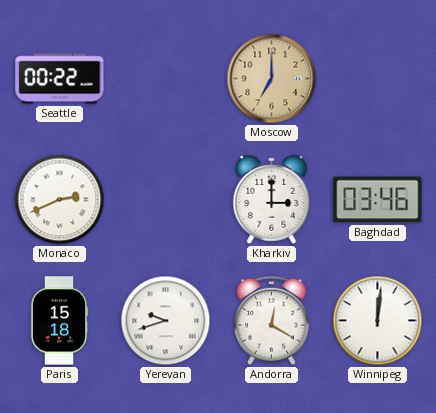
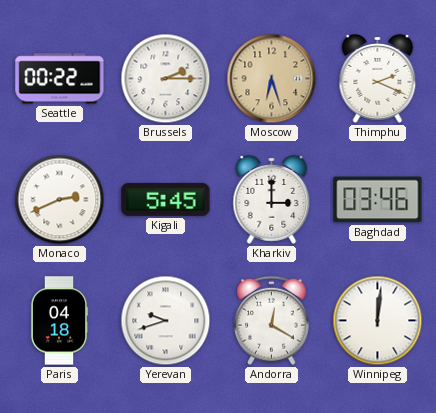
Brussels: none -> 2:15 (166, 79)
Moscow: 7:00 -> 6:27 (272, 79)
Thimphu: none -> 2:19 (378, 79)
Kigali: none -> 5:45 (166, 199)
Paris: 15:18 -> 04:18 (59, 321)
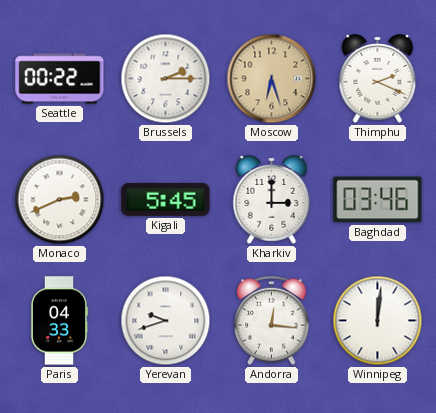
Paris: 04:18 -> 04:33 (59, 321)
Andorra: 12:20 -> 12:16 (272, 321)
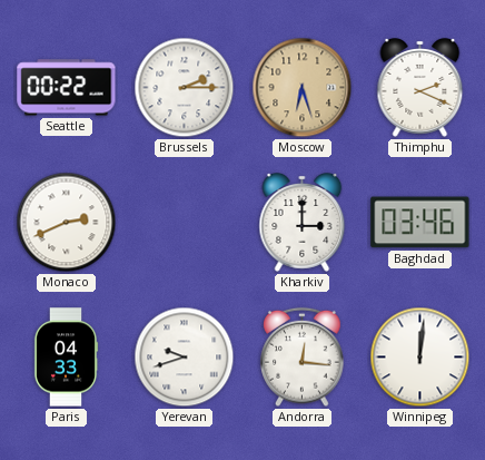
Kigali: 5:45 -> none (166, 199)
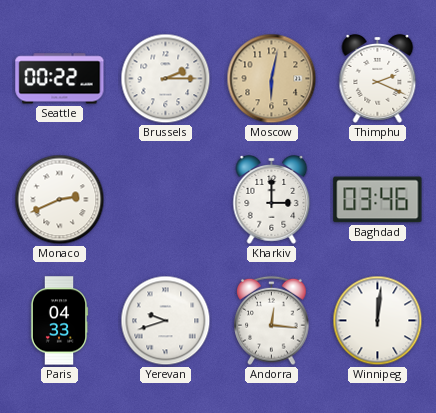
Moscow: 6:27 -> 6:02 (272, 79)
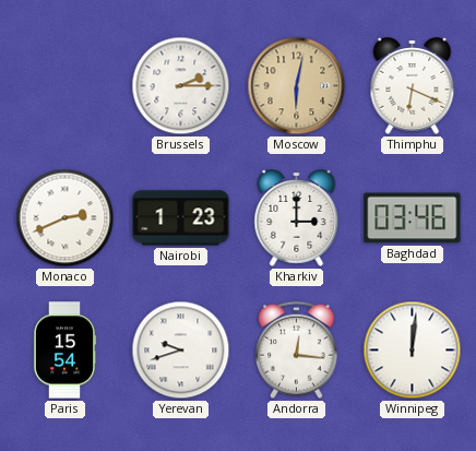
Seattle: 00:22 -> none (60, 79)
Thimphu: 2:19 -> 6:19 (413, 86)
Nairobi: none -> 1:23 (181, 218)
Paris: 04:33 -> 15:54 (64, 351)
